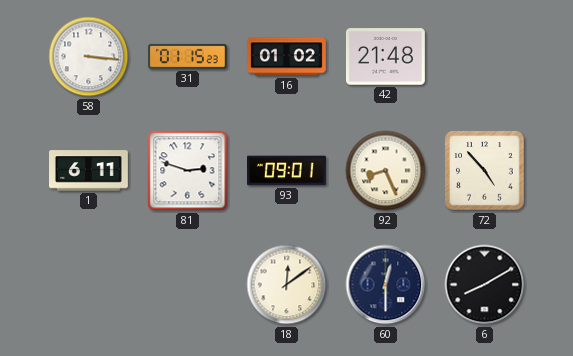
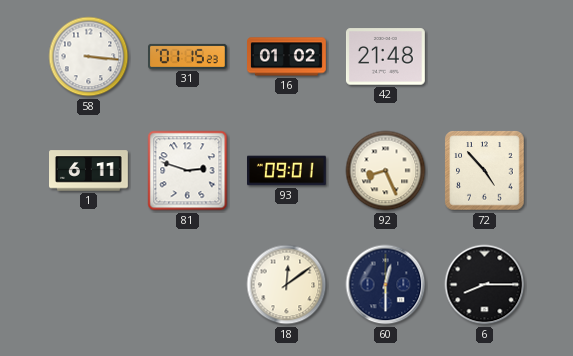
6: 8:10 -> 8:15 (485, 285)
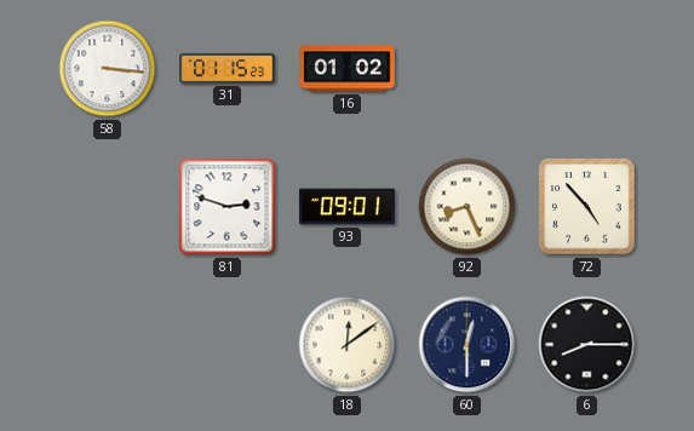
42: 21:48 -> none (385, 57)
1: 6:11 -> none (89, 171)
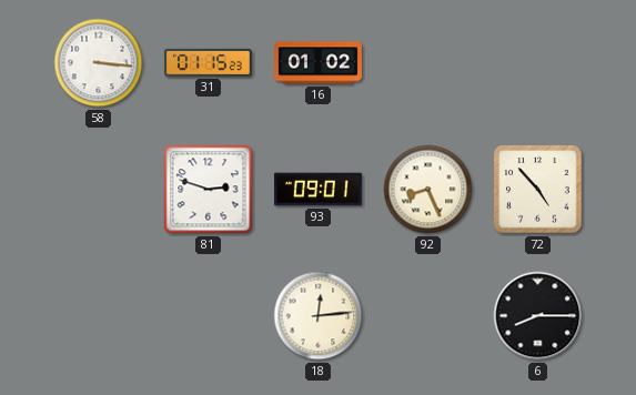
18: 12:09 -> 12:14 (319, 316)
60: 12:30 -> none (468, 345)
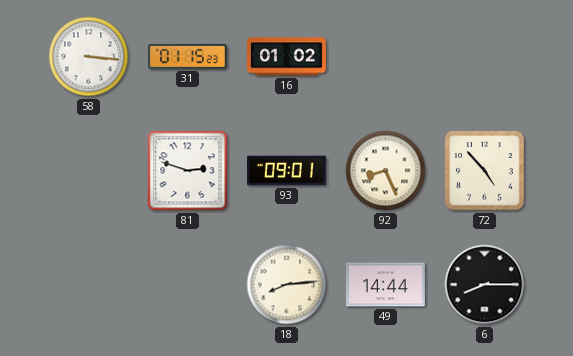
18: 12:14 -> 8:14 (287, 285)
49: none -> 14:44 (385, 285)
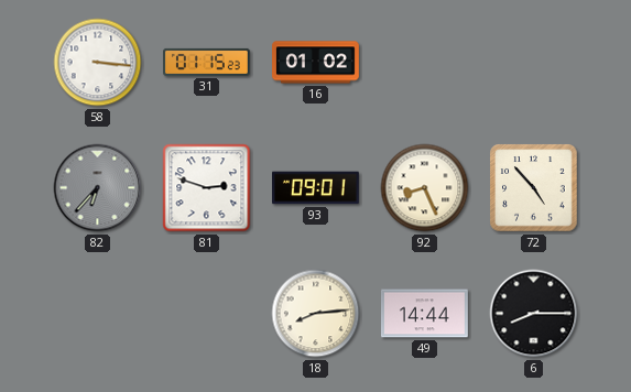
82: none -> 6:37 (98, 188)
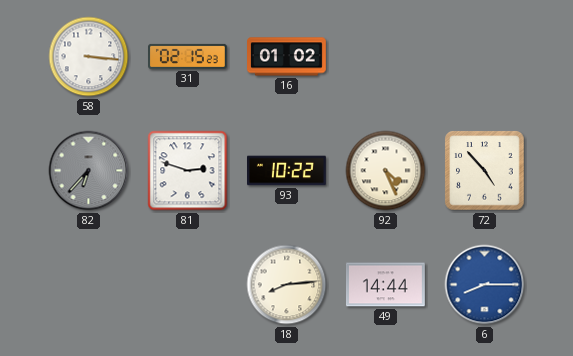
31: 01:15 -> 02:15 (188, 56)
93: 09:01 -> 10:22 (287, 171)
92: 8:26 -> 4:26 (386, 171)
6 dial: black -> blue (485, 285)
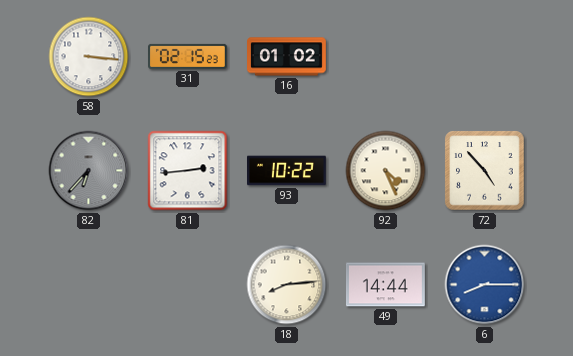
81: 2:48 -> 2:44 (188, 171)
